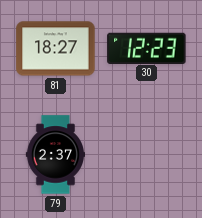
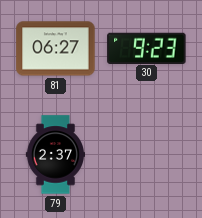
81: 18:27 -> 06:27 (56, 49)
30: 12:23 -> 9:23 (147, 48)
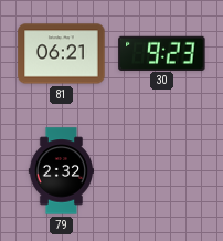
81: 06:27 -> 06:21 (62, 54)
79: 2:37 -> 2:32 (61, 171)
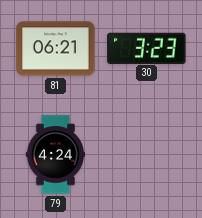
30: 9:23 -> 3:23 (147, 48)
79: 2:32 -> 4:24 (55, 155)
